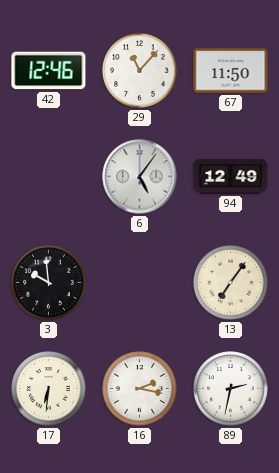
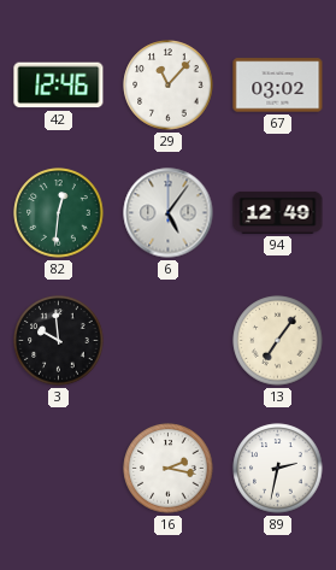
67: 11:50 -> 03:02 (278, 86)
82: none -> 12:31 (59, 213)
17: 6:31 -> none (49, 389)
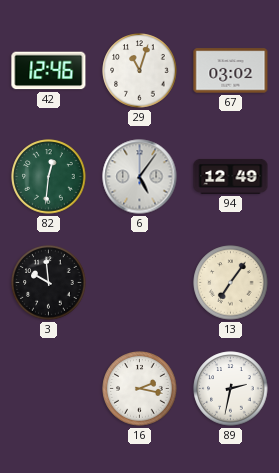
29: 11:07 -> 11:03 (140, 71)
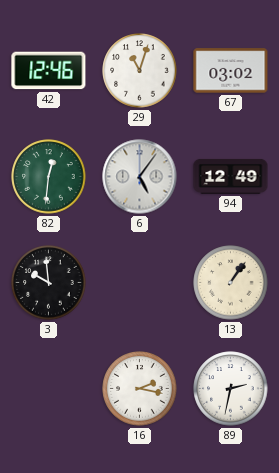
13: 7:06 -> 1:06 (231, 283)
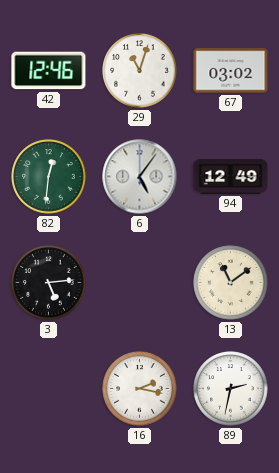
3: 9:59 -> 5:14 (49, 283)
13: 1:06 -> 11:09 (231, 283)
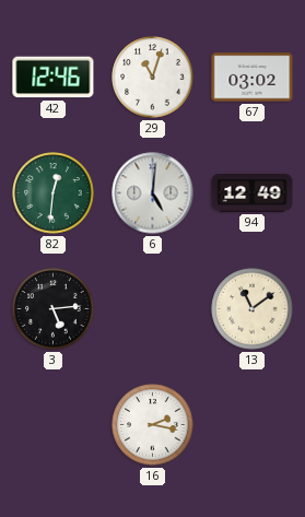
6: 5:06 -> 5:01 (153, 193)
89: 2:32 -> none (231, 389)
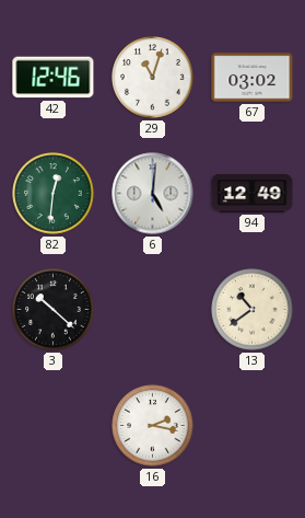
3: 5:14 -> 10:22 (54, 310)
13: 11:09 -> 10:39 (253, 310)
